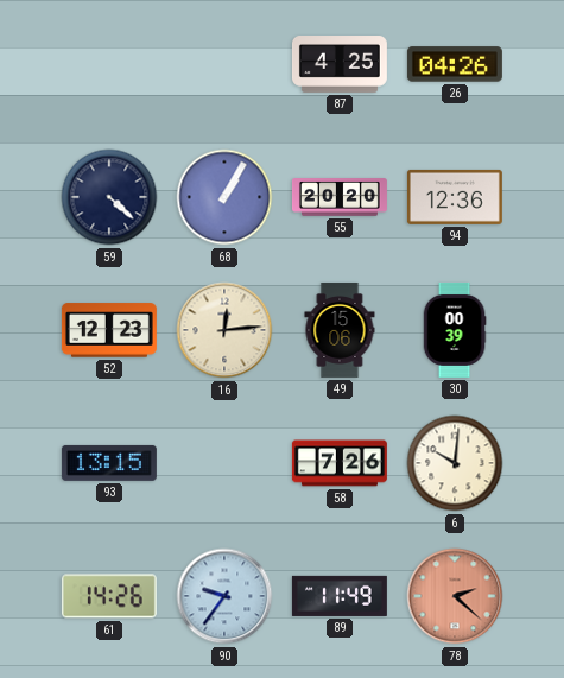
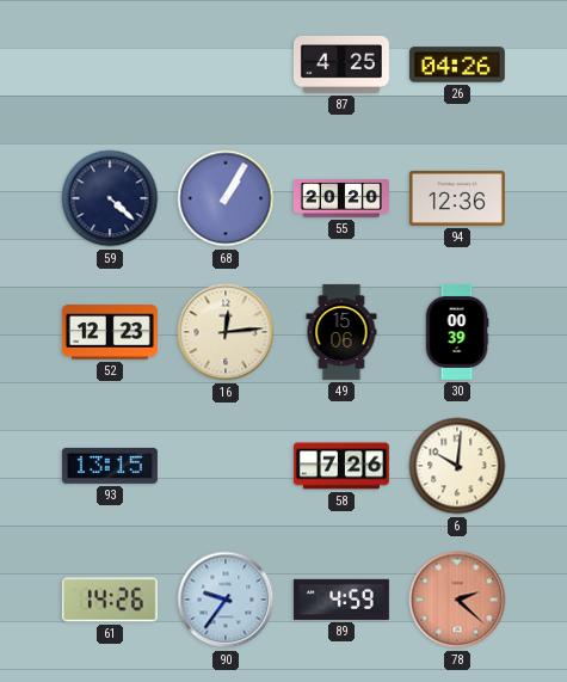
89: 11:49 -> 4:59 (341, 600)
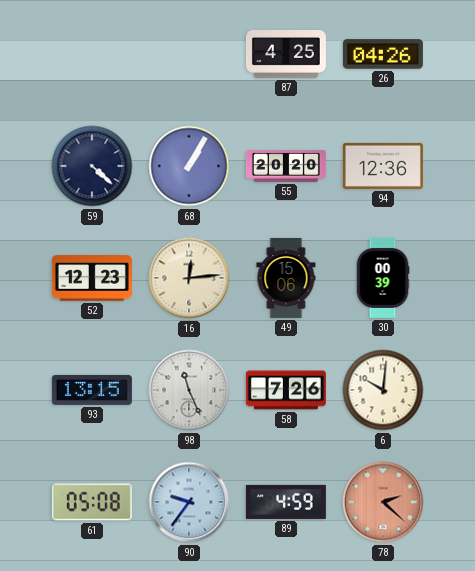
98: none -> 11:26 (189, 390)
61: 14:26 -> 05:08 (92, 502)
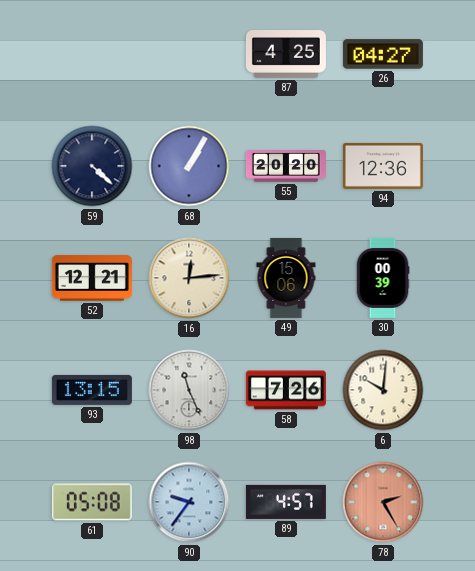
26: 04:26 -> 04:27 (383, 54)
52: 12:23 -> 12:21 (92, 278)
89: 4:59 -> 4:57 (286, 502)
78: 2:22 -> 2:25 (383, 502)
